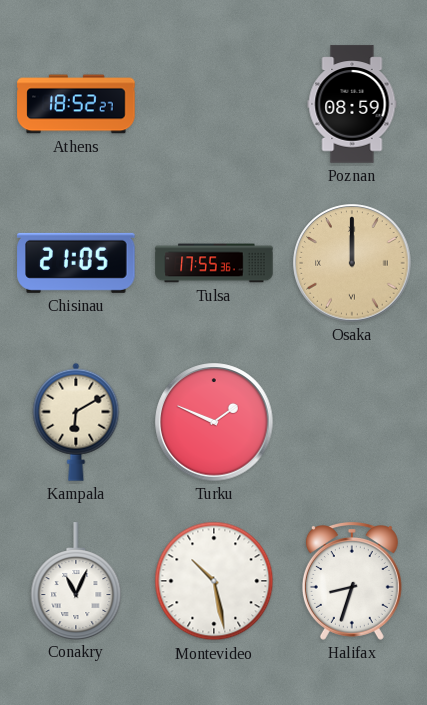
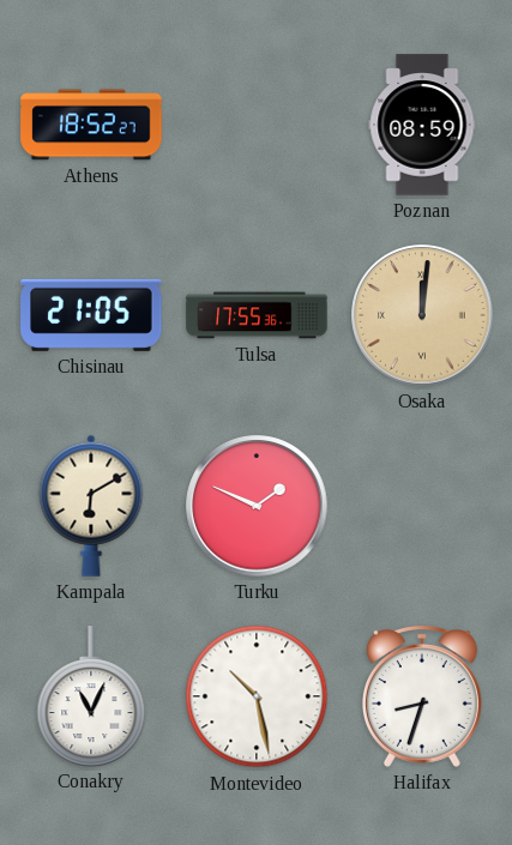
Osaka: 12:00 -> 12:01 (422, 315)
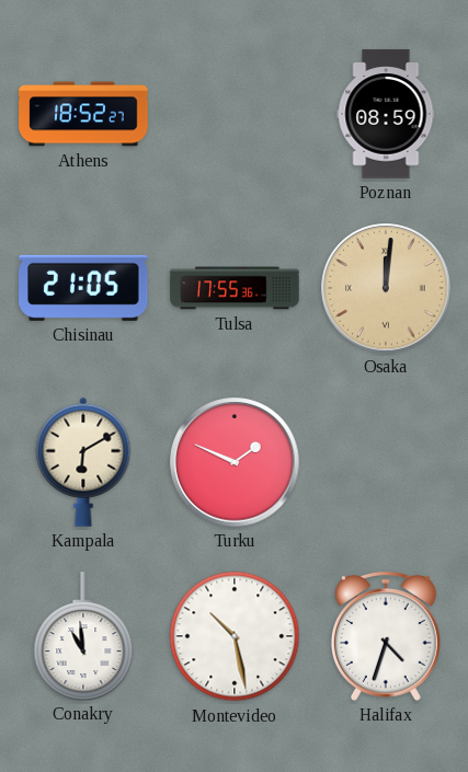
Conakry: 11:04 -> 10:59 (83, 636)
Halifax: 8:33 -> 4:33 (386, 637)
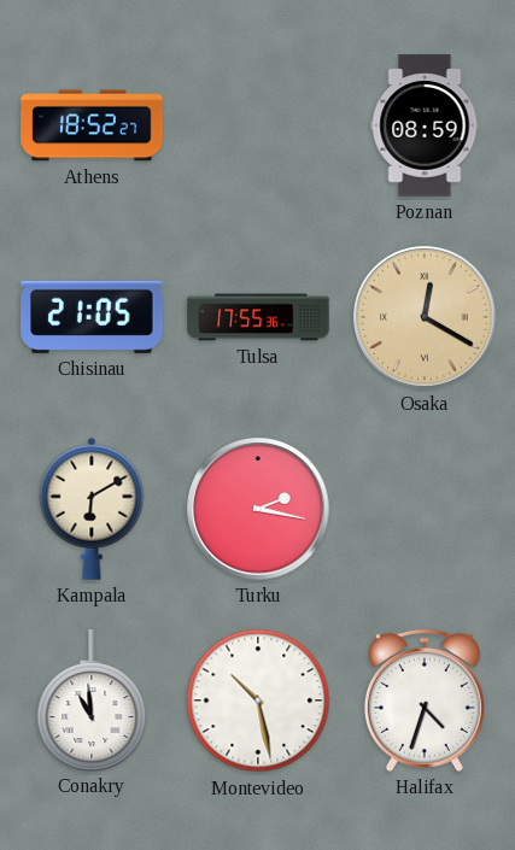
Osaka: 12:01 -> 12:20 (425, 317)
Turku: 1:49 -> 2:17 (258, 509)
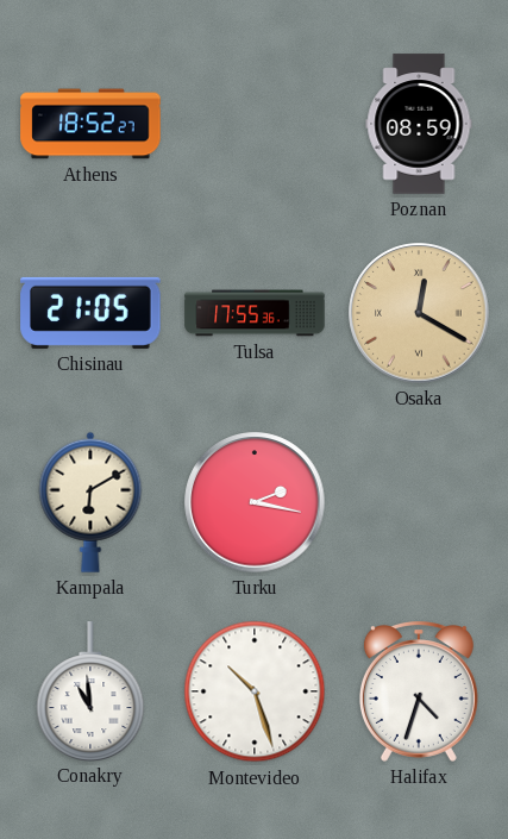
Montevideo: 10:28 -> 10:27 (255, 691)
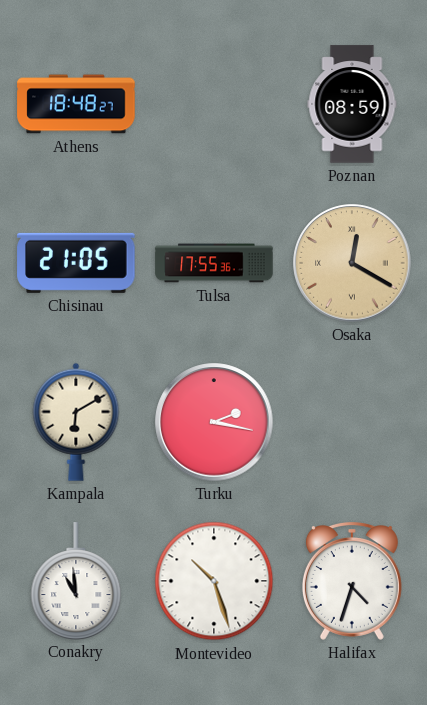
Athens: 18:52 -> 18:48 (76, 104)
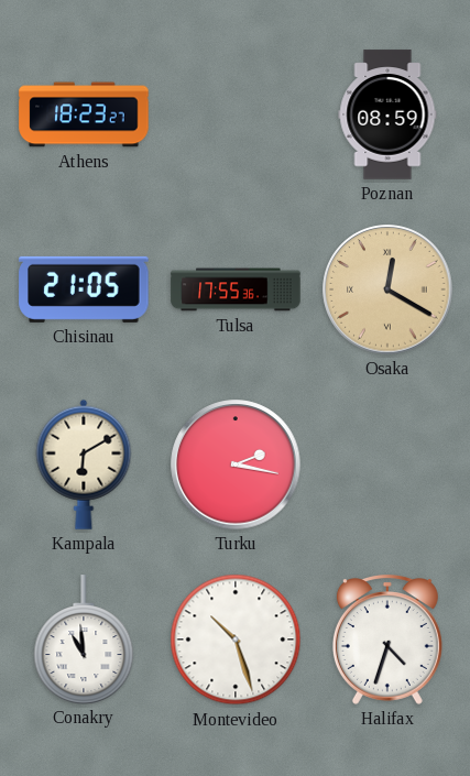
Athens: 18:48 -> 18:23 (84, 114)
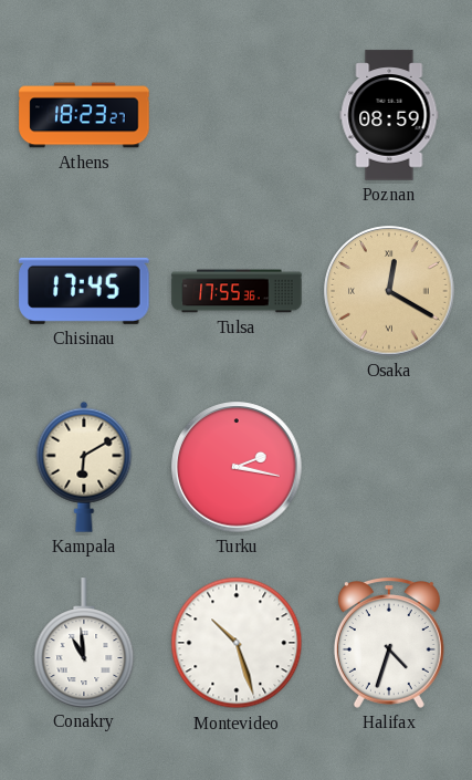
Chisinau: 21:05 -> 17:45 (84, 291)
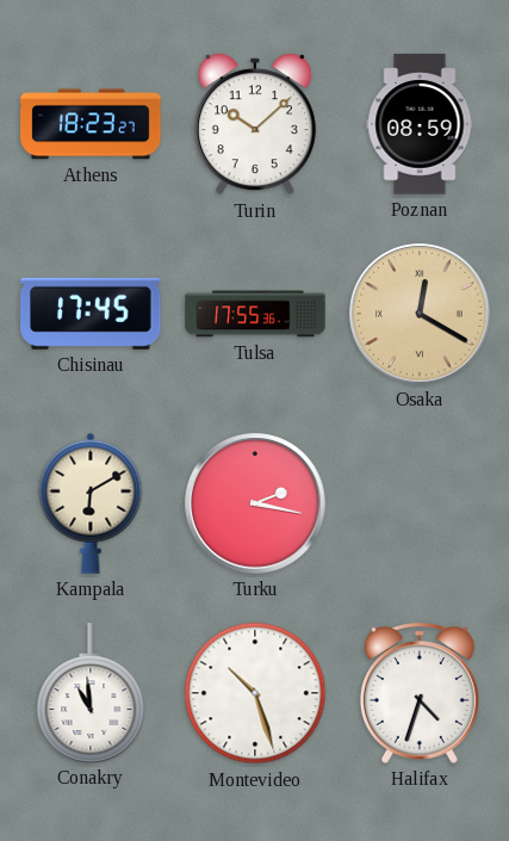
Turin: none -> 10:08 (255, 124)
